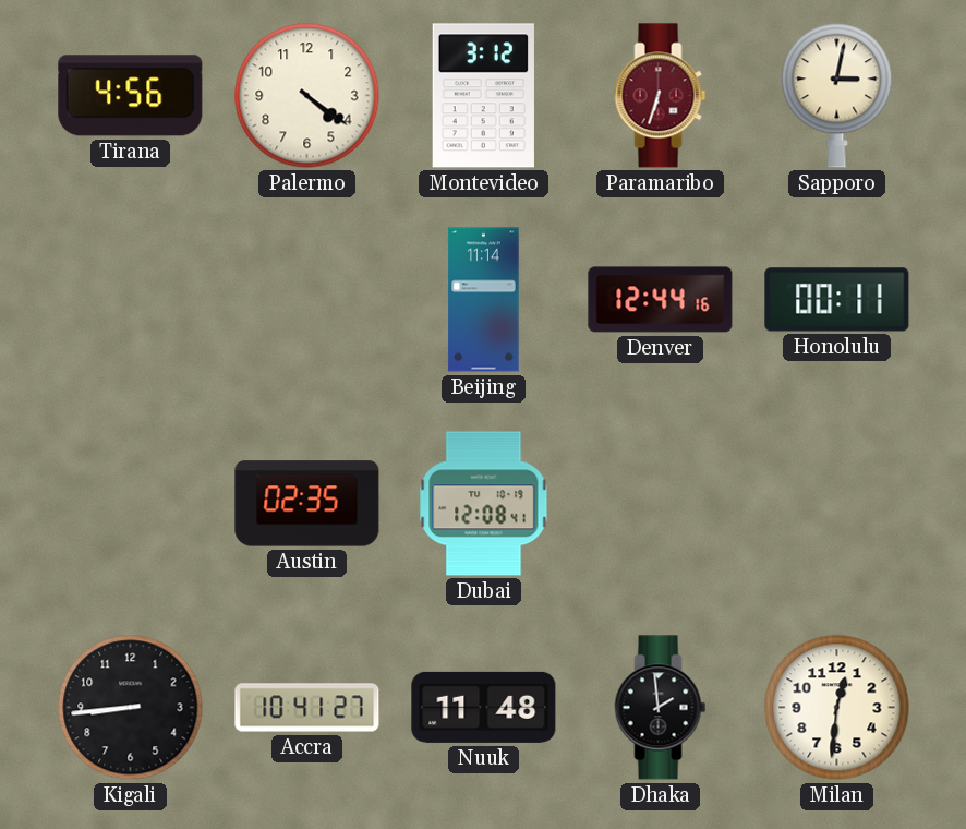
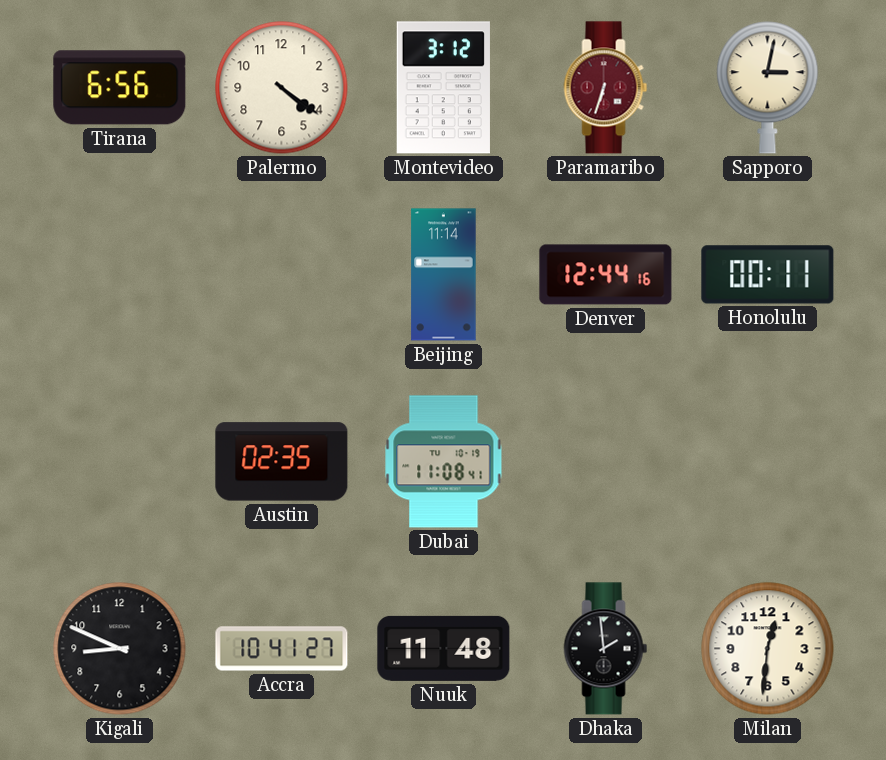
Tirana: 4:56 -> 6:56 (120, 88)
Dubai: 12:08 -> 11:08 (444, 462)
Kigali: 8:44 -> 8:49 (120, 649)
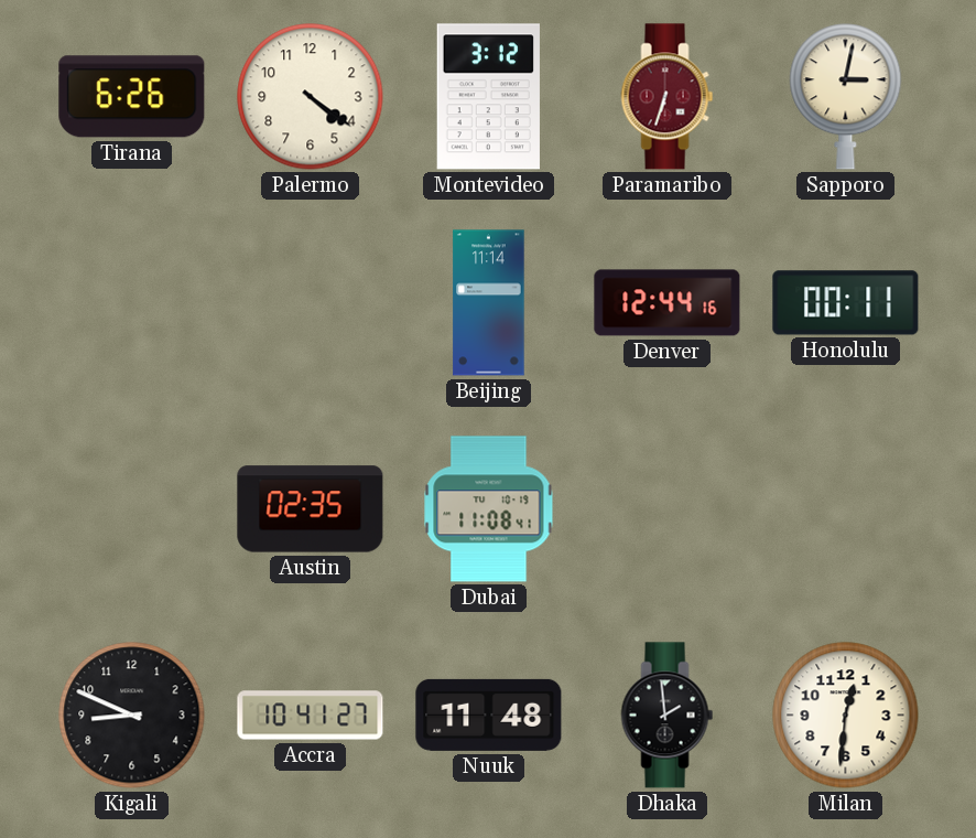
Tirana: 6:56 -> 6:26 (132, 97)
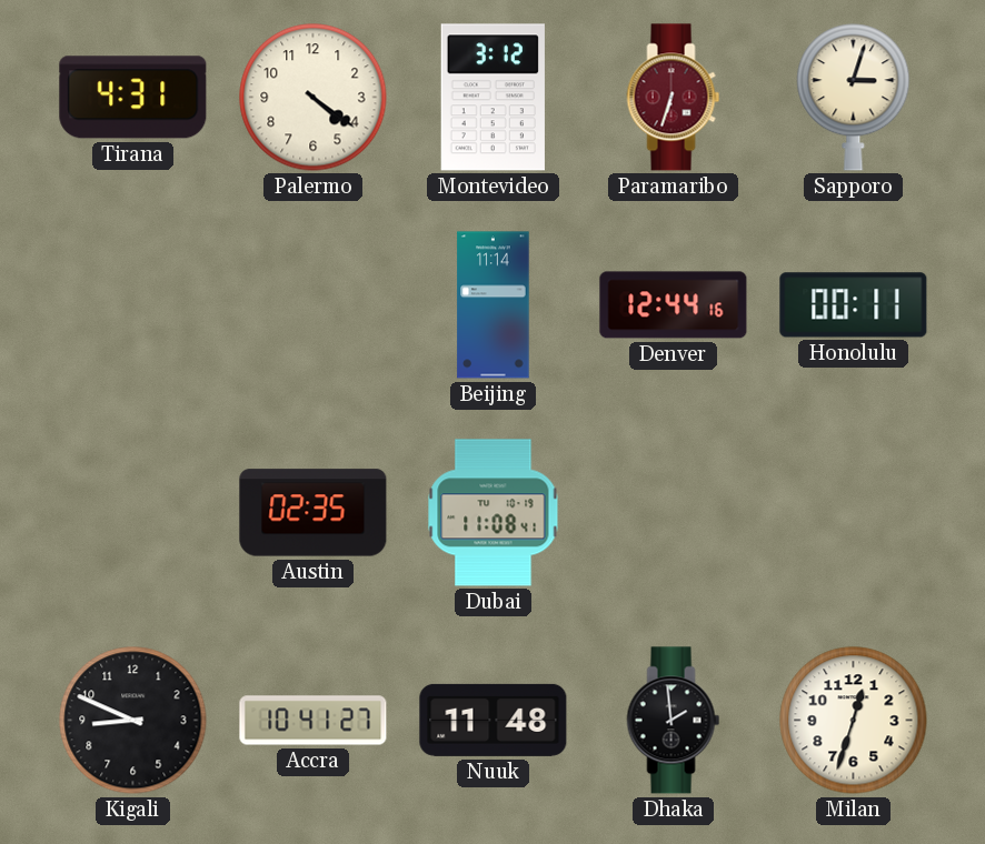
Tirana: 6:26 -> 4:31 (133, 98)
Sapporo: 3:02 -> 3:03 (854, 98)
Milan: 12:31 -> 12:33 (854, 721)
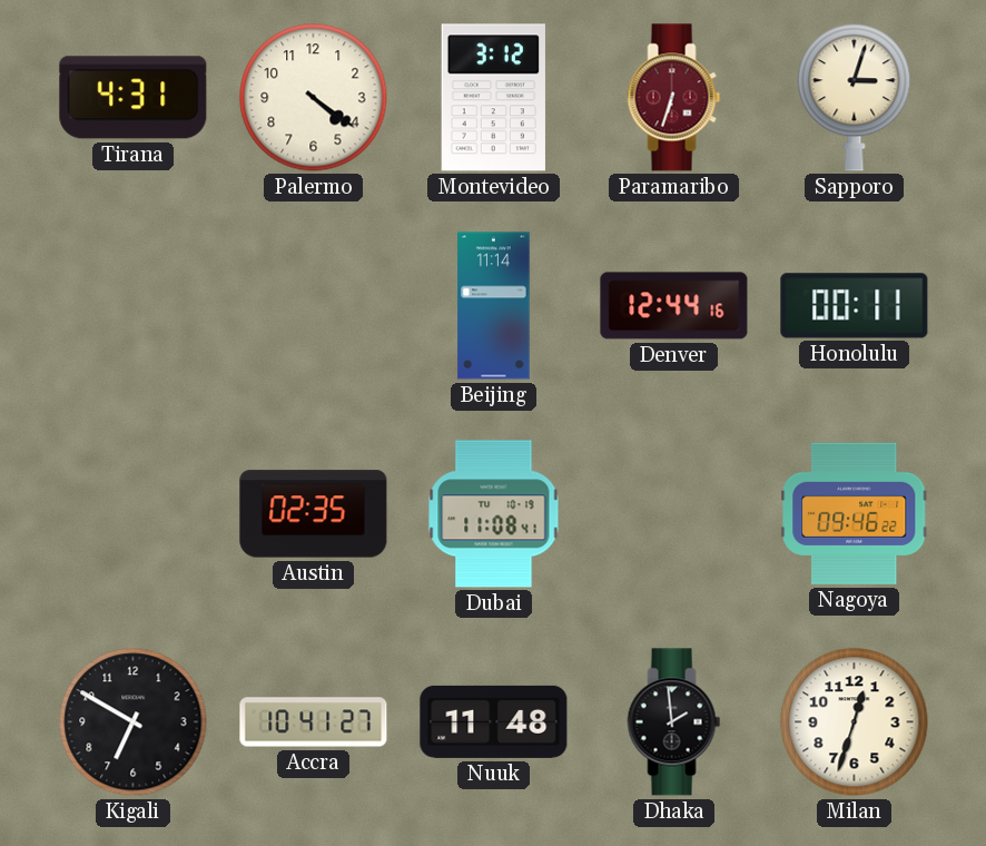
Nagoya: none -> 09:46 (855, 513)
Kigali: 8:49 -> 6:50 (134, 722)
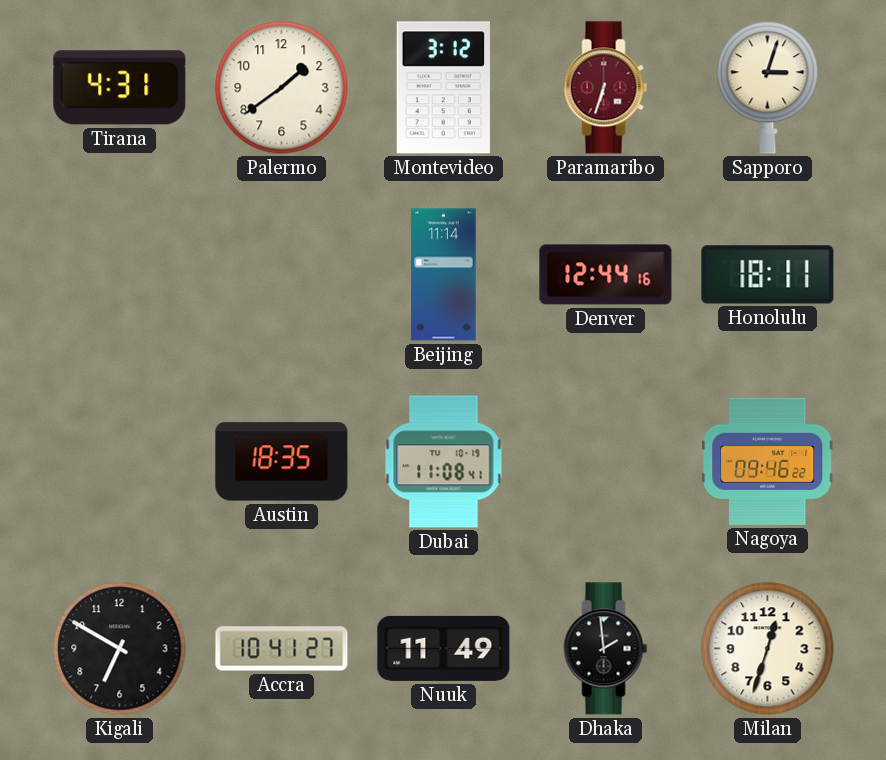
Palermo: 4:21 -> 1:39 (282, 88)
Honolulu: 00:11 -> 18:11 (768, 275)
Austin: 02:35 -> 18:35 (282, 462)
Nuuk: 11:48 -> 11:49 (444, 648)
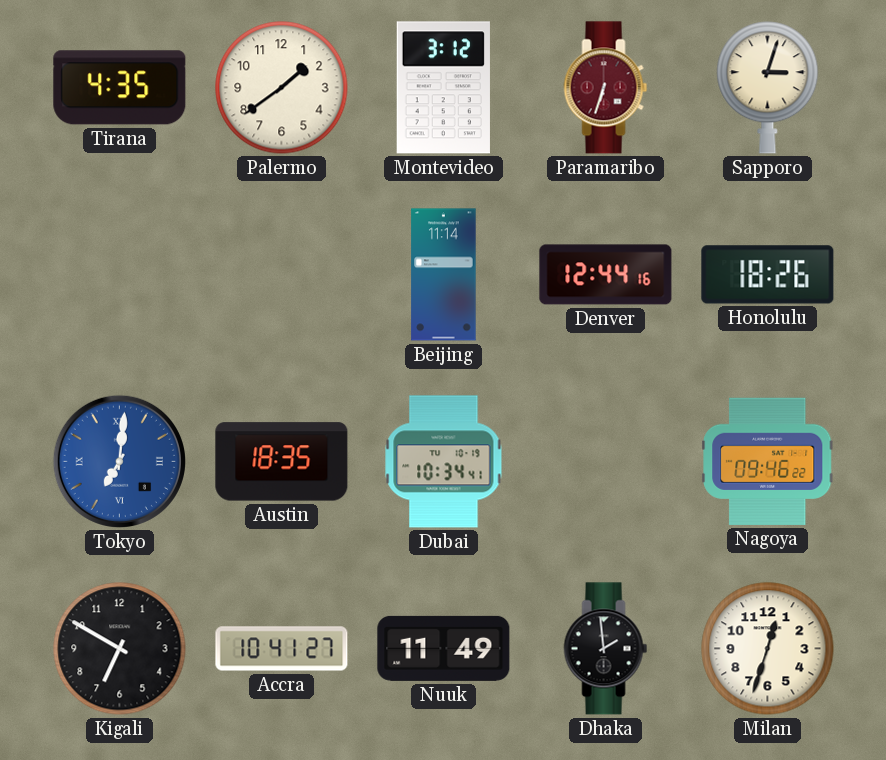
Tirana: 4:31 -> 4:35 (120, 88)
Honolulu: 18:11 -> 18:26 (768, 275)
Tokyo: none -> 7:01 (119, 461)
Dubai: 11:08 -> 10:34 (444, 462)
